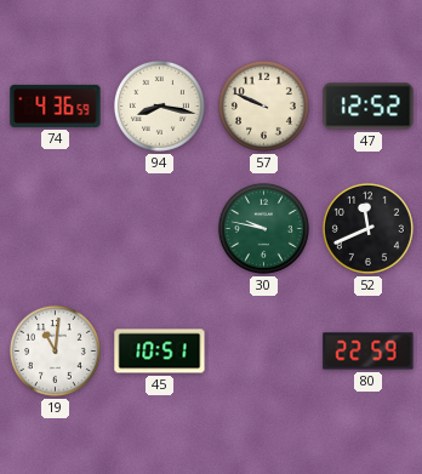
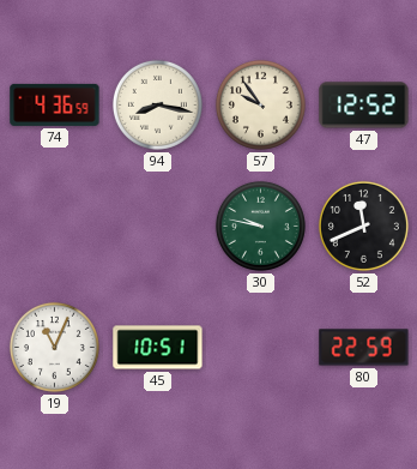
57: 9:49 -> 9:54 (260, 104)
19: 11:01 -> 11:04 (54, 347)
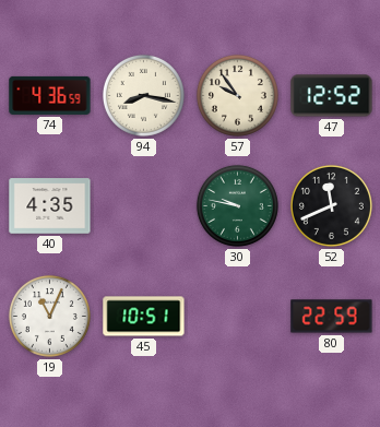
40: none -> 4:35 (50, 206)
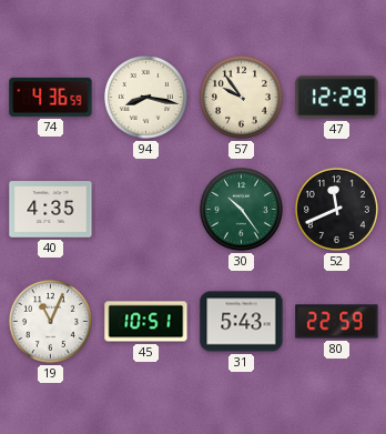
47: 12:52 -> 12:29 (337, 98)
30: 9:47 -> 10:24 (241, 209)
31: none -> 5:43 (242, 322)
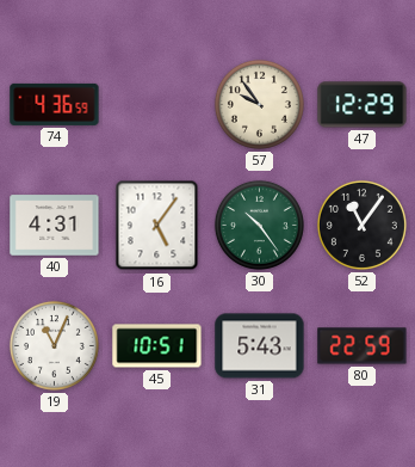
94: 8:17 -> none (145, 97)
40: 4:35 -> 4:31 (55, 226)
16: none -> 5:06 (157, 226)
52: 11:41 -> 11:06 (361, 225)
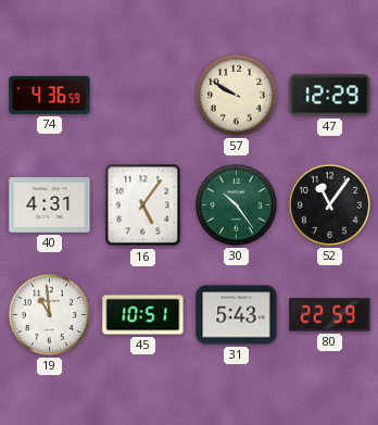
57: 9:54 -> 9:50 (236, 95)
19: 11:04 -> 10:59 (49, 314)
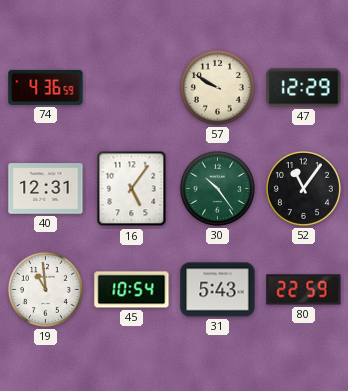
40: 4:31 -> 12:31 (46, 189)
45: 10:51 -> 10:54 (132, 290)
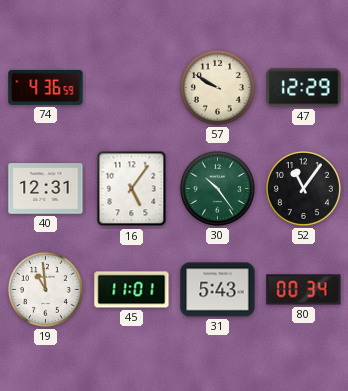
45: 10:54 -> 11:01 (132, 290)
80: 22:59 -> 00:34 (304, 290)
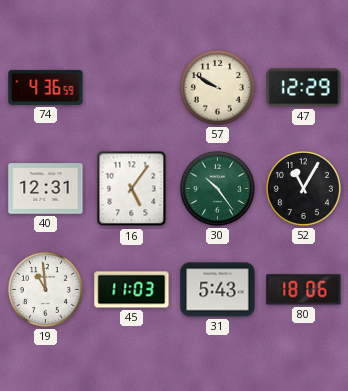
52: 11:06 -> 11:05 (303, 188)
45: 11:01 -> 11:03 (132, 290)
80: 00:34 -> 18:06 (304, 290)
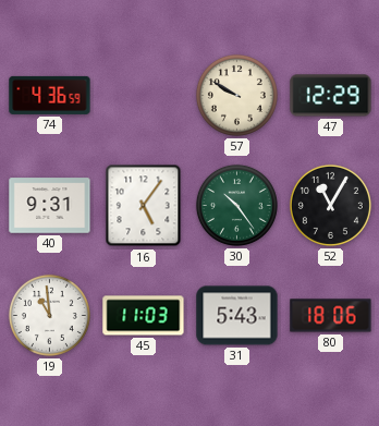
40: 12:31 -> 9:31 (50, 206)
